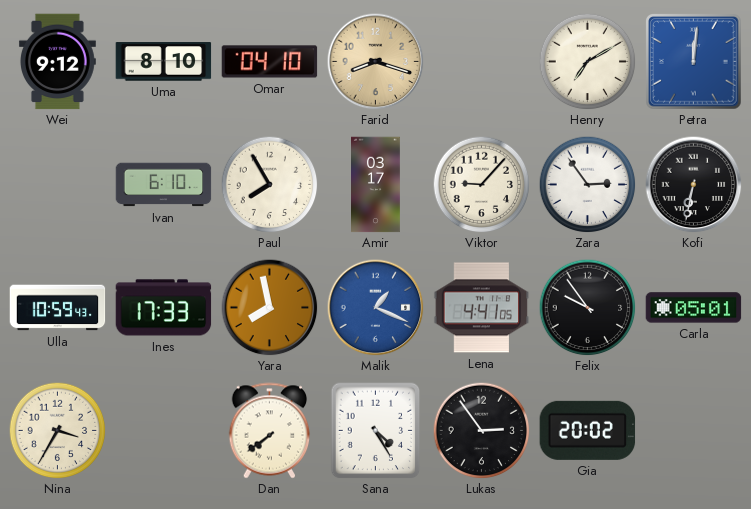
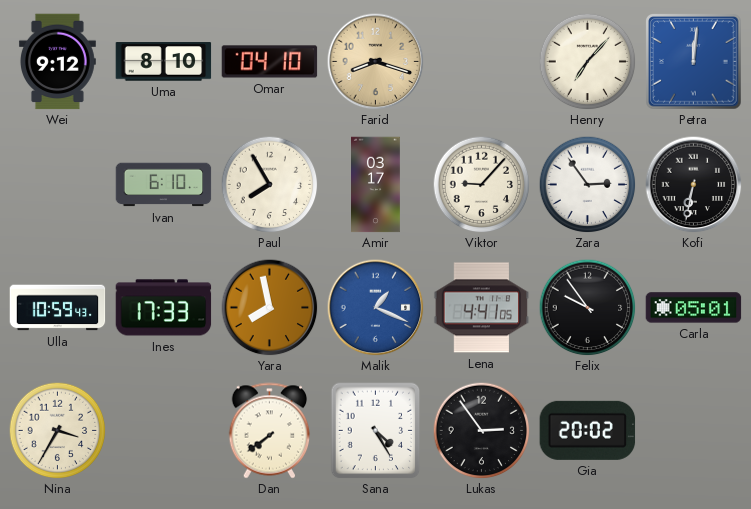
Henry: 7:10 -> 7:07 (587, 61)
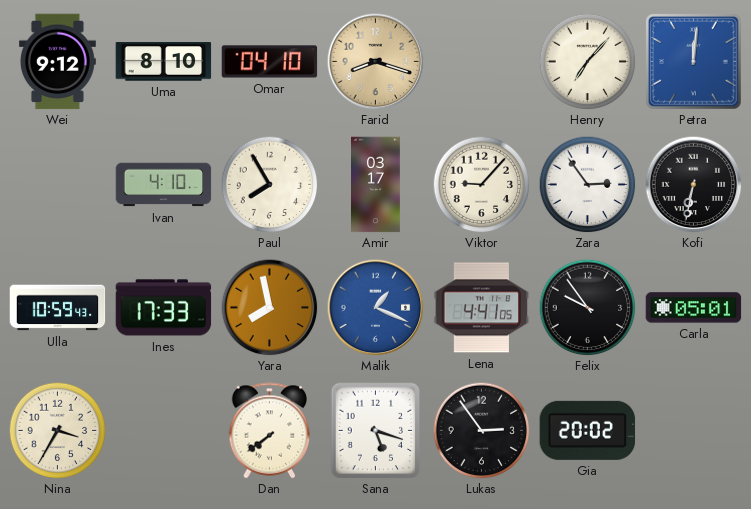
Ivan: 6:10 -> 4:10 (164, 185)
Sana: 4:25 -> 5:18 (376, 430)
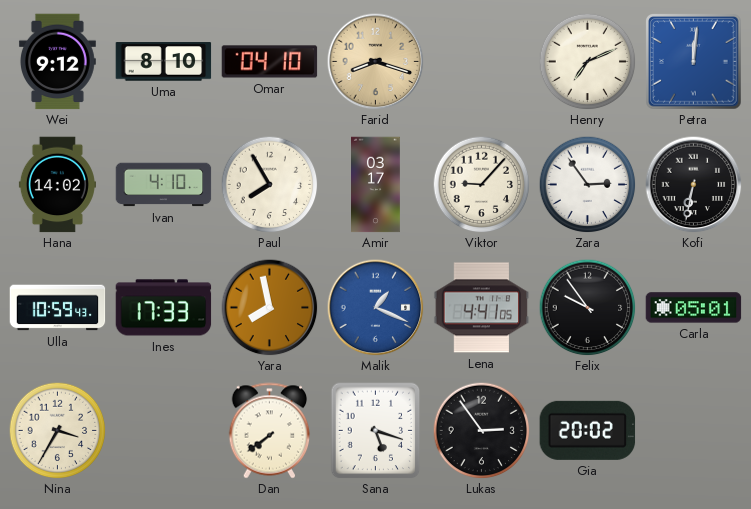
Henry: 7:07 -> 7:11 (587, 61)
Hana: none -> 14:02 (57, 185)
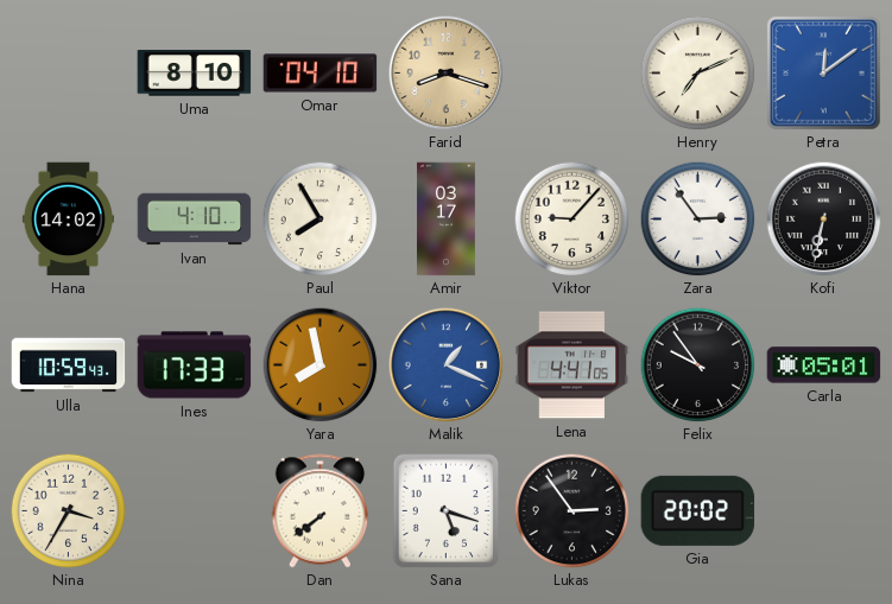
Wei: 9:12 -> none (57, 62)
Petra: 12:01 -> 12:09 (824, 74)
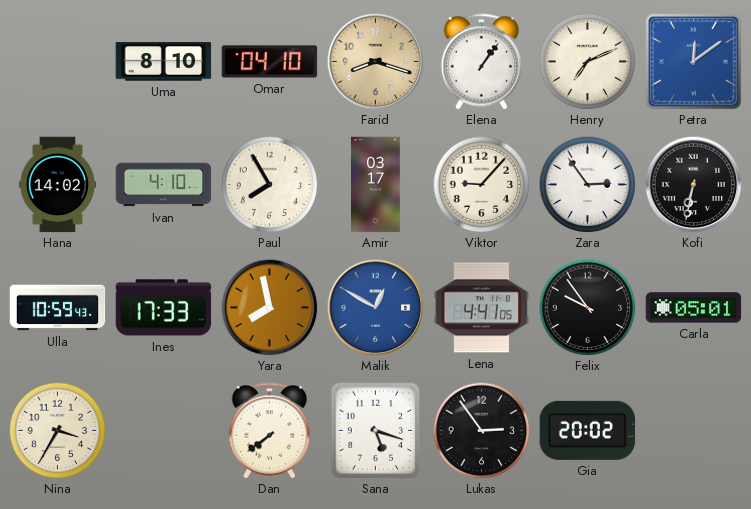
Elena: none -> 1:06 (482, 62)
Malik: 1:19 -> 12:50 (376, 308)
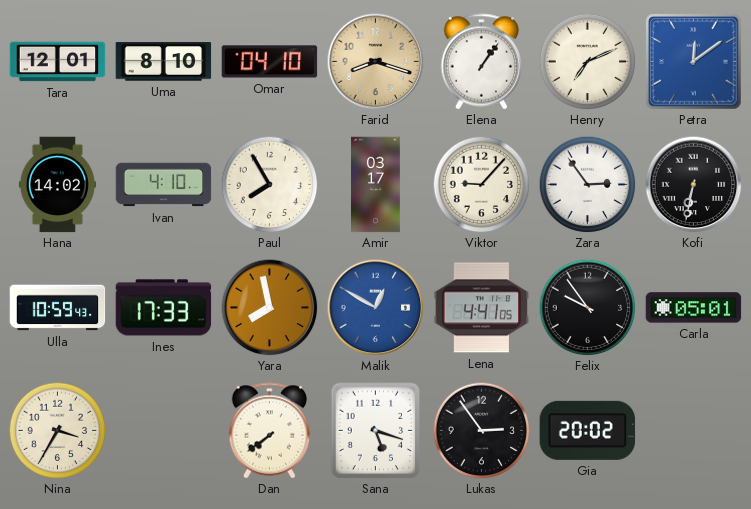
Tara: none -> 12:01 (58, 62)
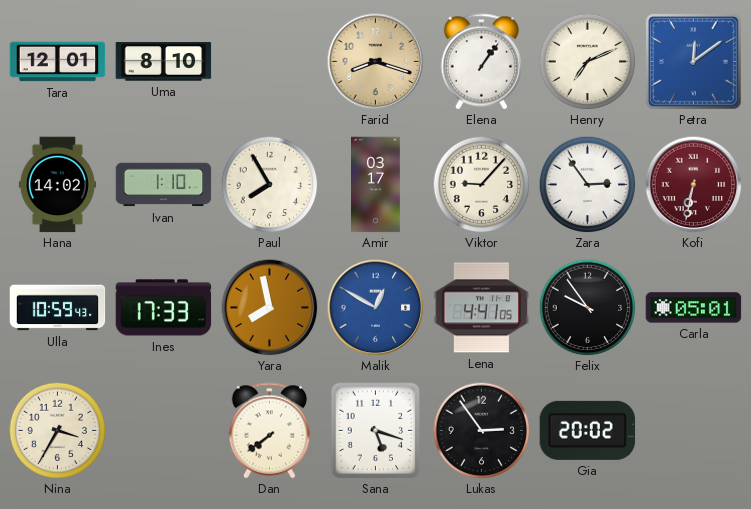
Omar: 04:10 -> none (270, 62)
Ivan: 4:10 -> 1:10 (164, 185)
Kofi dial: black -> burgundy (694, 185)
